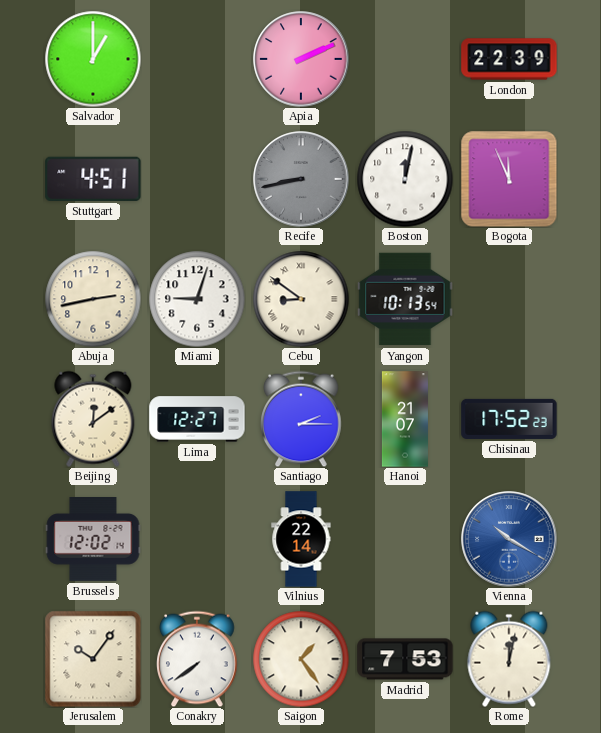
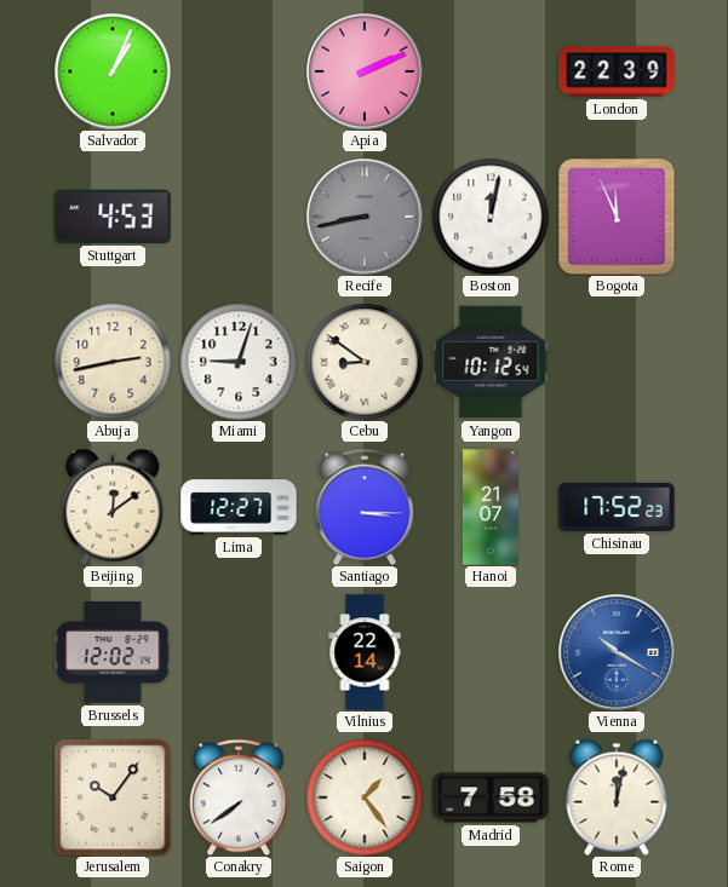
Salvador: 1:00 -> 1:04 (113, 71)
Stuttgart: 4:51 -> 4:53 (113, 217)
Yangon: 10:13 -> 10:12 (491, 362)
Santiago: 2:15 -> 3:15 (366, 507)
Madrid: 7:53 -> 7:58 (491, 797)
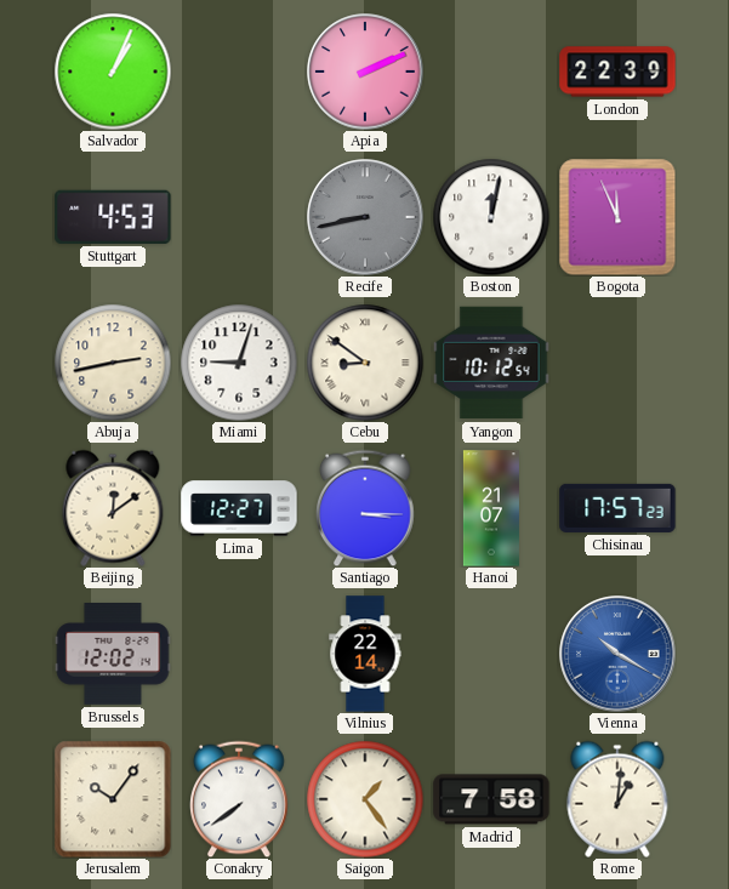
Chisinau: 17:52 -> 17:57 (617, 508)
Rome: 12:02 -> 1:01 (617, 799)
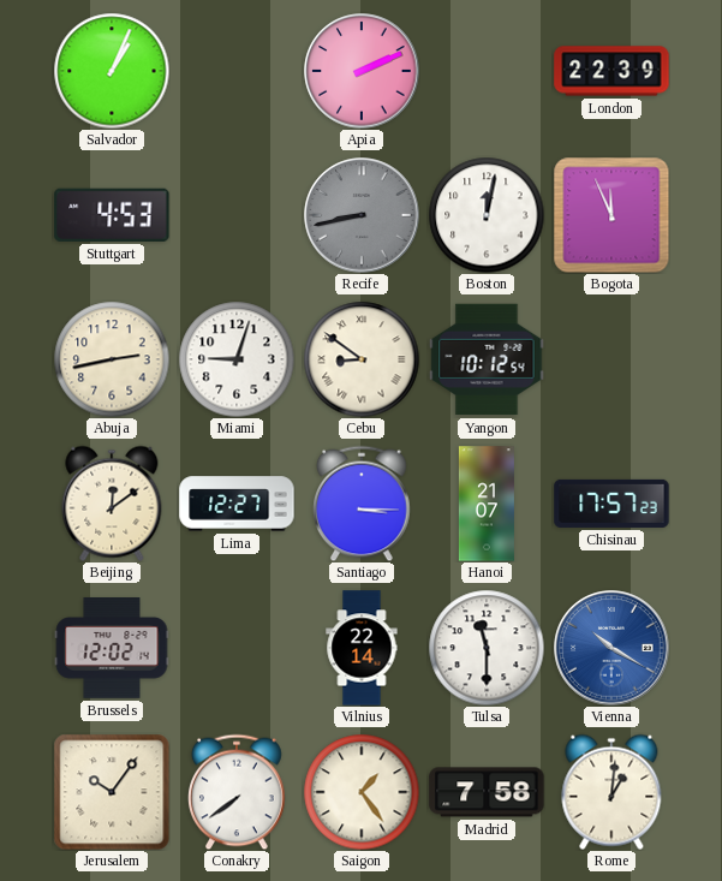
Tulsa: none -> 11:30 (487, 648)
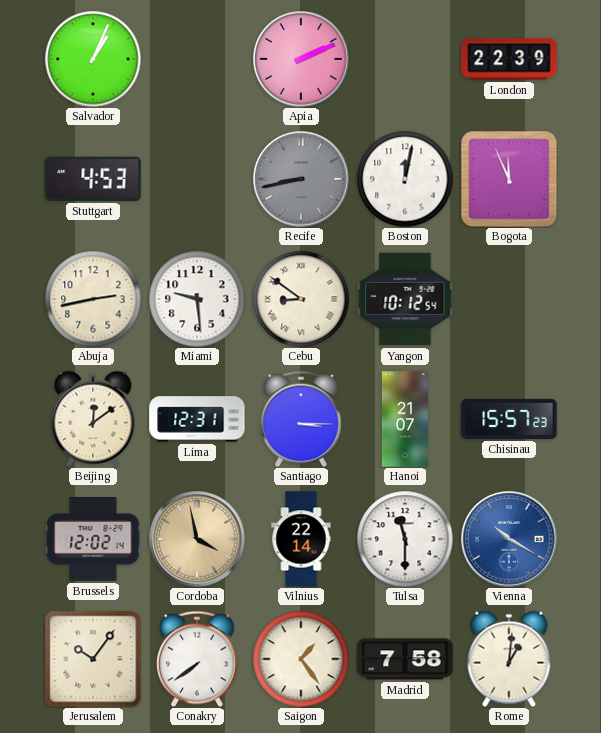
Miami: 9:03 -> 9:29 (197, 299)
Lima: 12:27 -> 12:31 (197, 419)
Chisinau: 17:57 -> 15:57 (509, 419)
Cordoba: none -> 3:58 (197, 539)
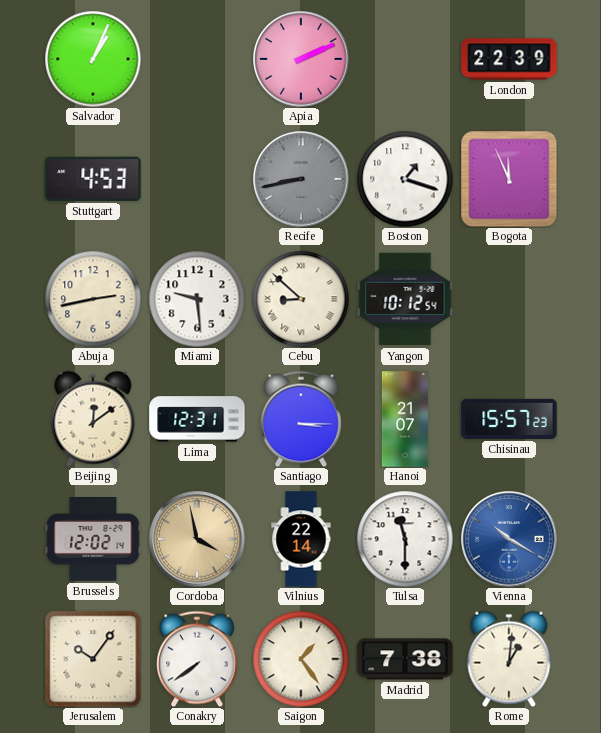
Boston: 12:02 -> 1:18 (405, 179)
Cebu: 8:51 -> 8:52 (301, 299)
Madrid: 7:58 -> 7:38 (405, 659)
